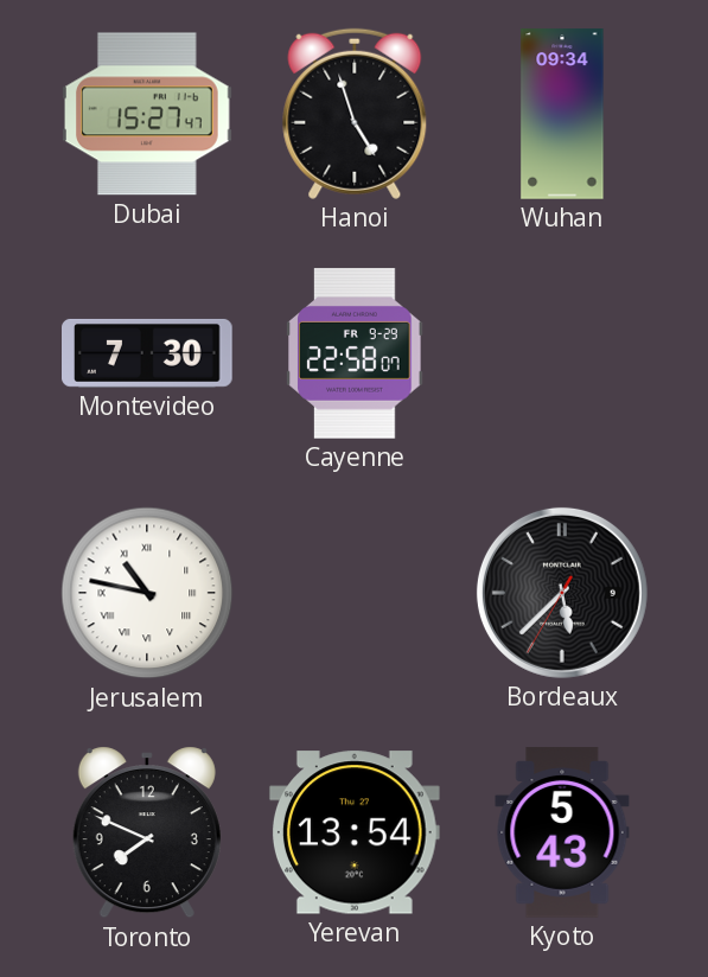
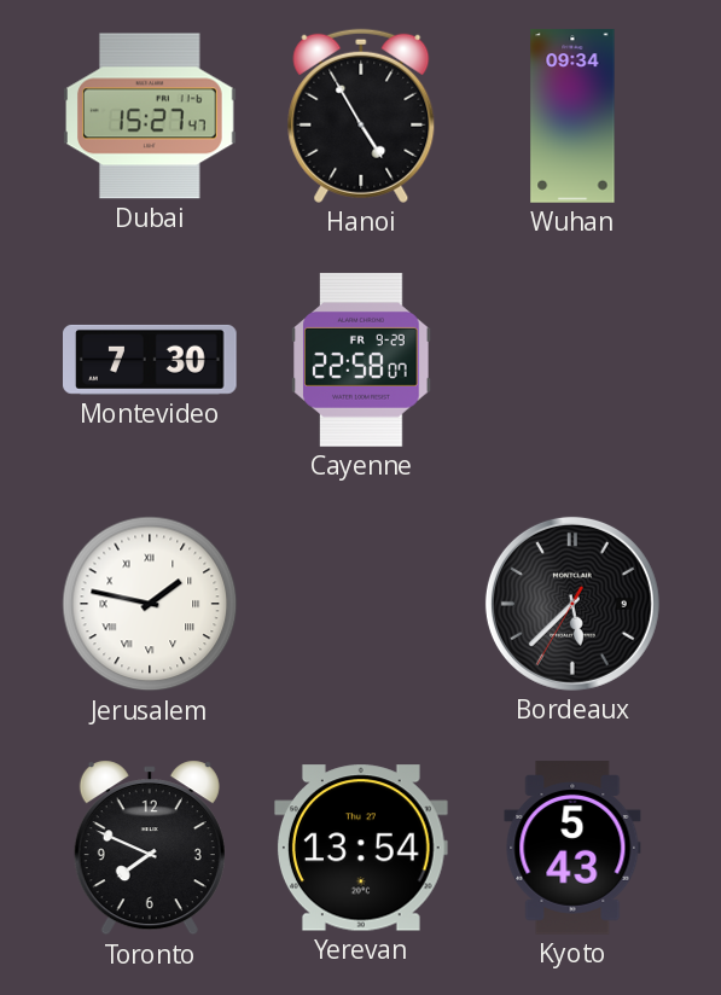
Hanoi: 4:57 -> 4:55 (361, 116)
Jerusalem: 10:47 -> 1:47 (150, 604)
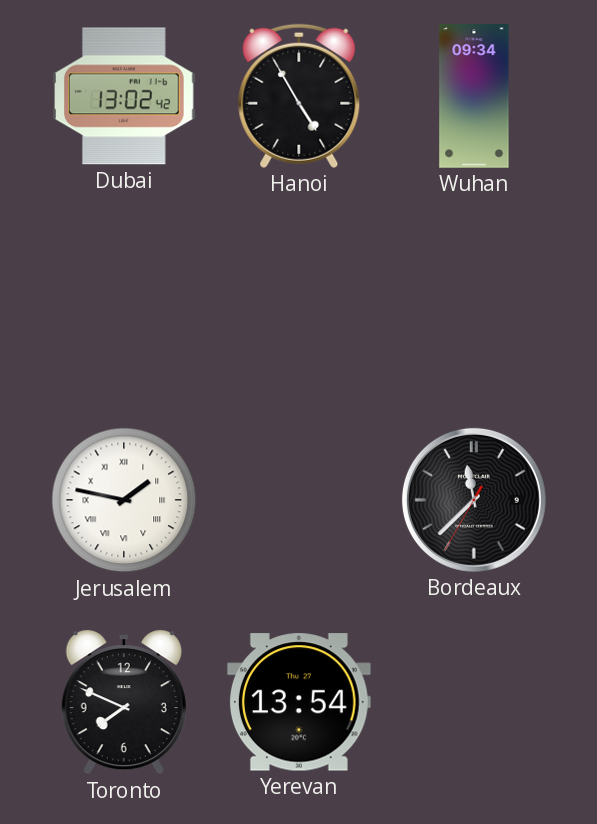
Dubai: 15:27 -> 13:02 (125, 96)
Montevideo: 7:30 -> none (151, 360)
Cayenne: 22:58 -> none (361, 360)
Bordeaux: 5:37 -> 11:37 (474, 500)
Kyoto: 5:43 -> none (572, 848)
